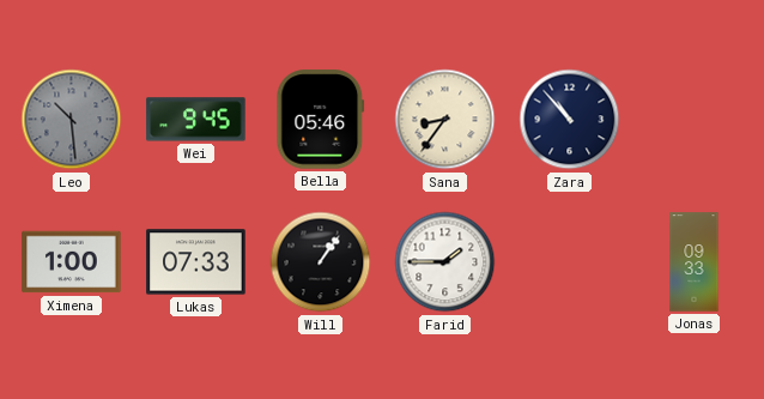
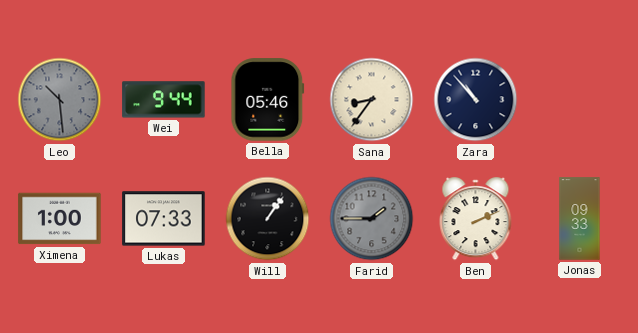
Wei: 9:45 -> 9:44 (164, 100)
Farid dial: white -> grey (372, 219)
Ben: none -> 2:11 (476, 219)
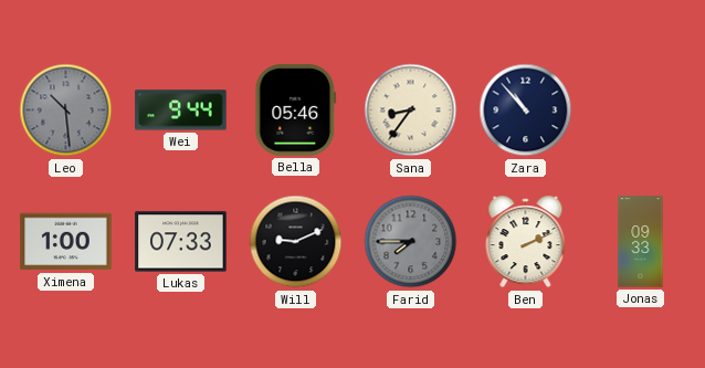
Will: 1:06 -> 9:11 (296, 242)
Farid: 1:45 -> 7:45 (411, 242)
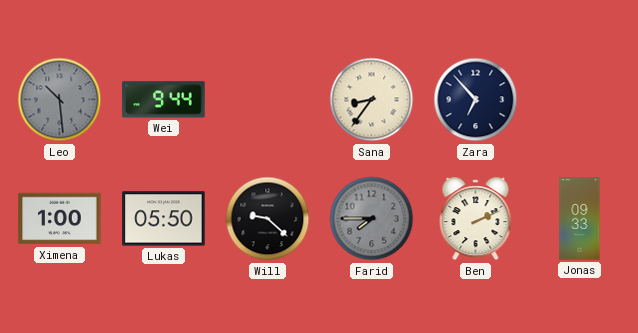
Bella: 05:46 -> none (296, 111)
Zara: 10:53 -> 6:53 (476, 100)
Lukas: 07:33 -> 05:50 (164, 219)
Will: 9:11 -> 9:22 (268, 219)
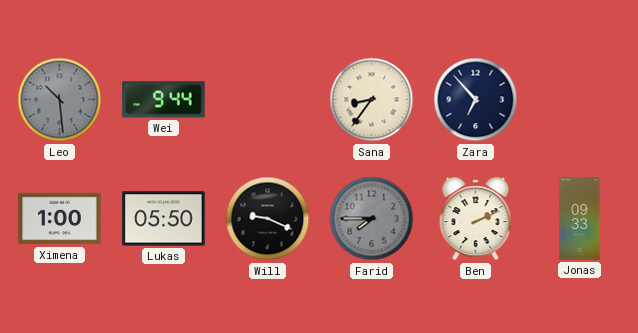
Will: 9:22 -> 9:19 (268, 219)
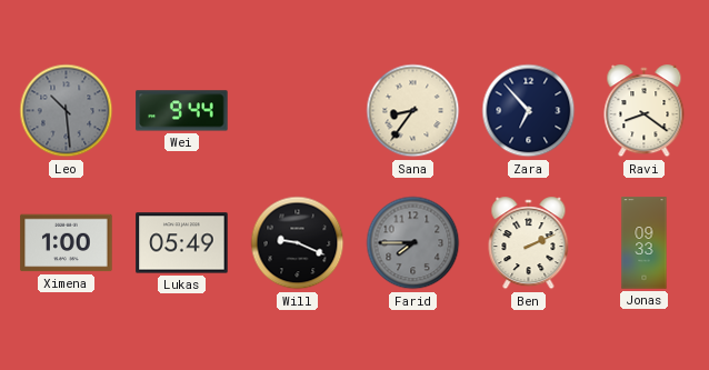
Ravi: none -> 8:21 (645, 111)
Lukas: 05:50 -> 05:49 (182, 243)
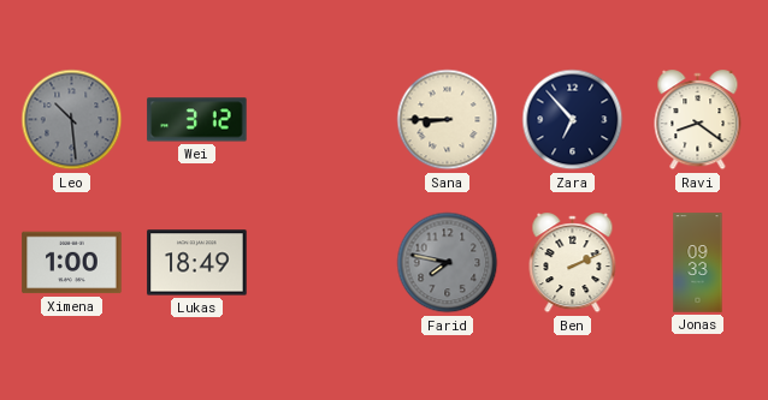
Wei: 9:44 -> 3:12 (197, 120)
Sana: 8:36 -> 8:45 (448, 120)
Lukas: 05:49 -> 18:49 (197, 263)
Will: 9:19 -> none (298, 243)
Farid: 7:45 -> 7:47 (448, 263)
